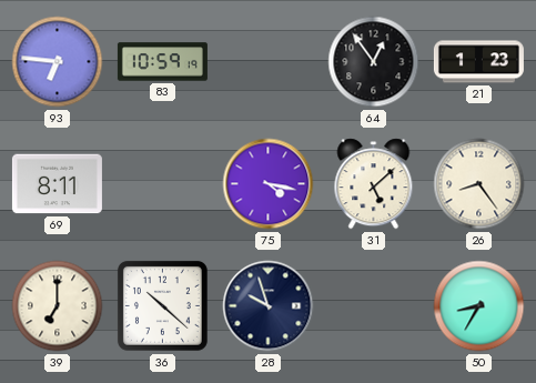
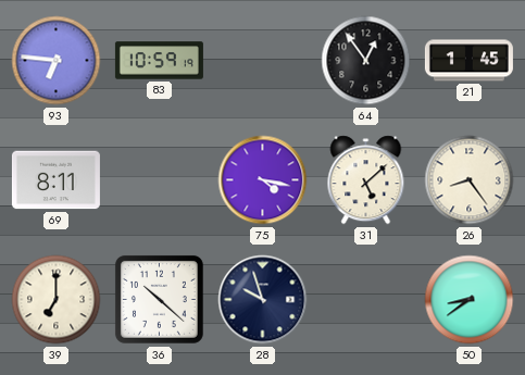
21: 1:23 -> 1:45 (468, 61)
50: 8:35 -> 8:39 (470, 300)
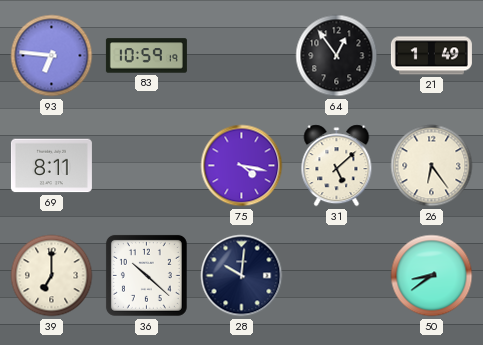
21: 1:45 -> 1:49 (431, 56)
26: 8:24 -> 6:24 (432, 166)
28: 9:57 -> 10:01 (242, 276)
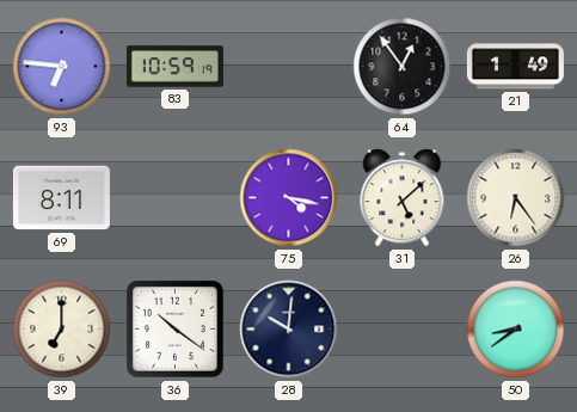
36: 10:22 -> 10:21 (174, 328)
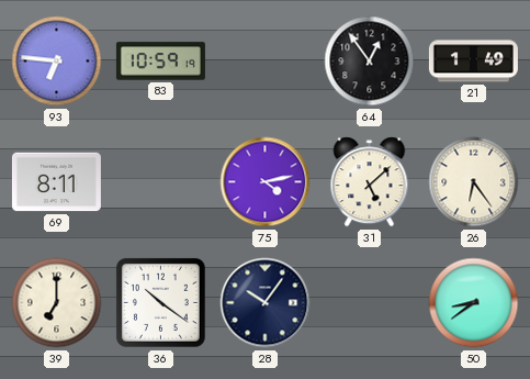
75: 4:17 -> 4:13 (266, 182)
28: 10:01 -> 10:06 (266, 303)
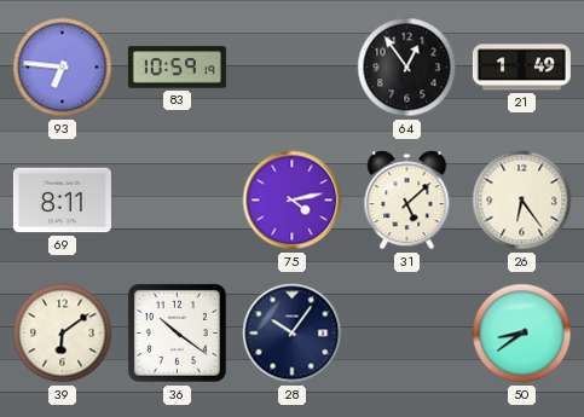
39: 7:00 -> 6:09 (63, 334)
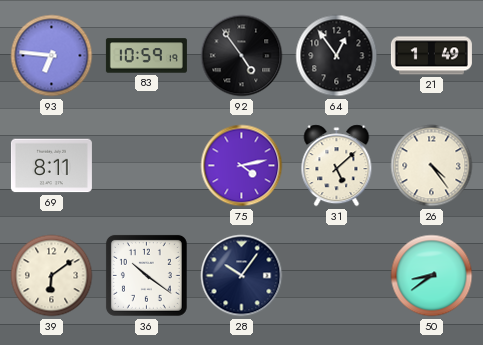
92: none -> 4:54 (242, 56)
26: 6:24 -> 4:24 (432, 166)
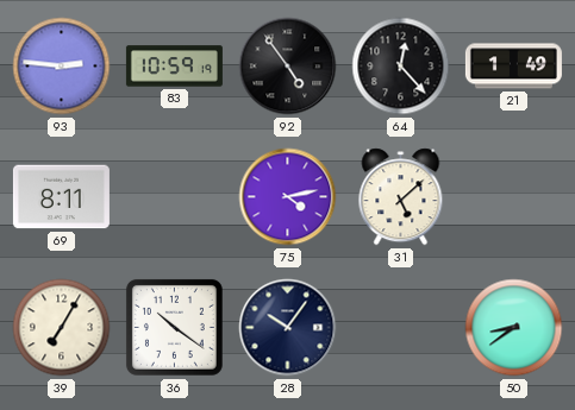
93: 6:46 -> 2:46 (62, 67)
64: 12:54 -> 12:23 (401, 67)
26: 4:24 -> none (432, 166)
39: 6:09 -> 7:05 (62, 328)
